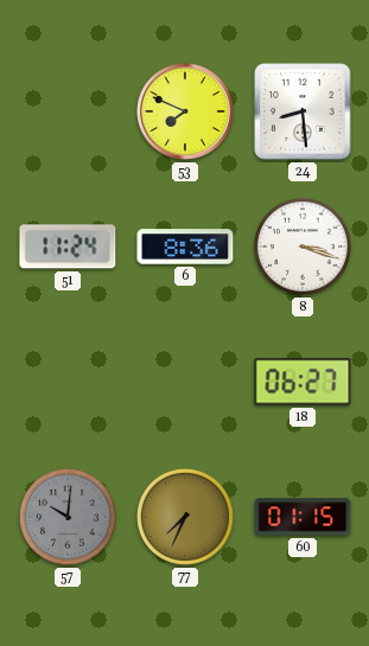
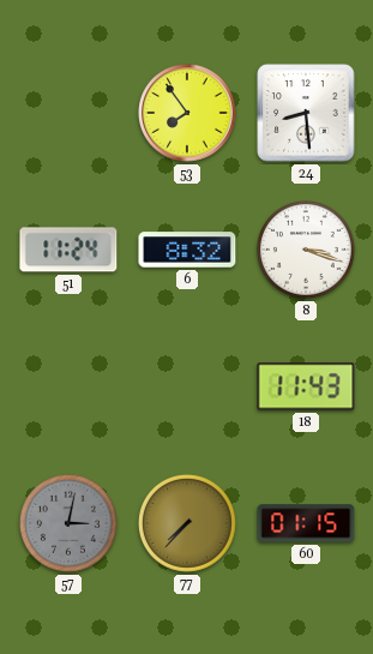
53: 7:49 -> 7:54 (187, 113)
6: 8:36 -> 8:32 (187, 250)
18: 06:27 -> 11:43 (306, 386)
57: 10:01 -> 3:02 (68, 523)
77: 7:34 -> 7:37 (187, 523)
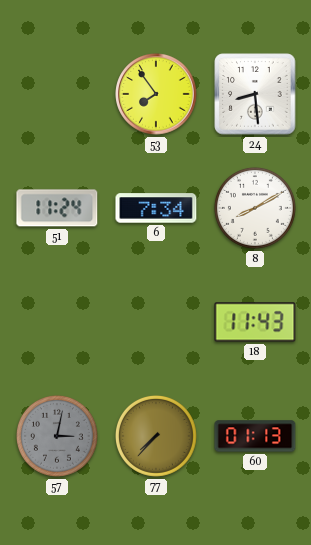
6: 8:32 -> 7:34 (156, 208)
8: 3:18 -> 8:10 (255, 208)
60: 01:15 -> 01:13 (255, 436)
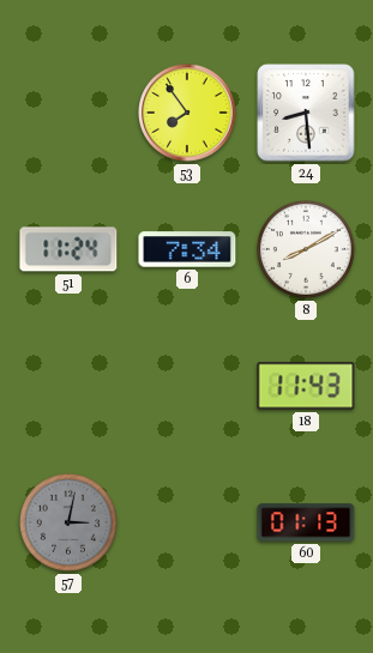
77: 7:37 -> none (156, 436)
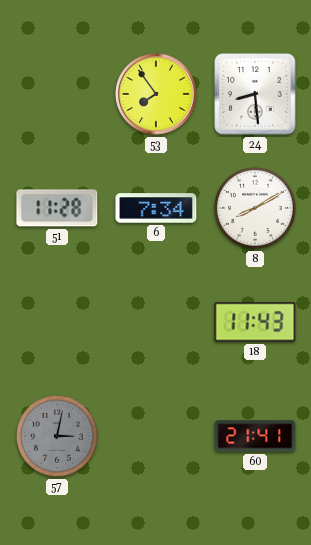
51: 11:24 -> 11:28 (57, 208)
60: 01:13 -> 21:41 (255, 436)
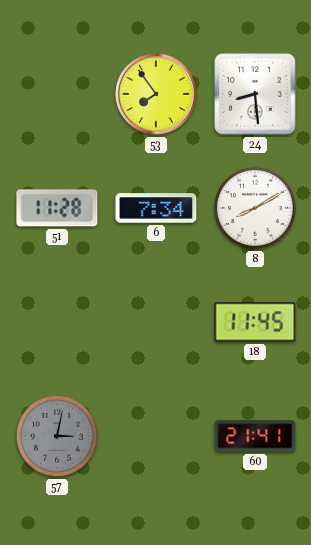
18: 11:43 -> 11:45 (255, 322)
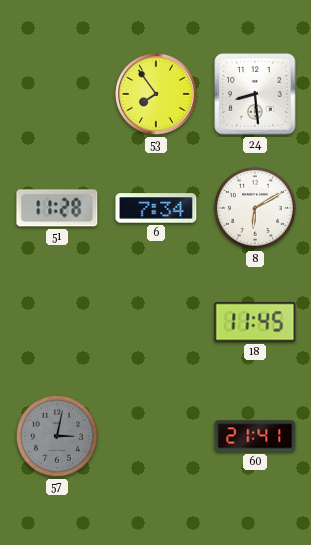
8: 8:10 -> 6:10 (255, 208)
